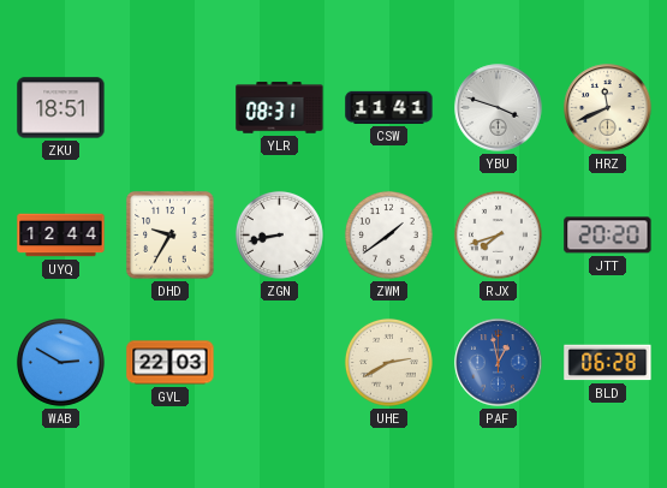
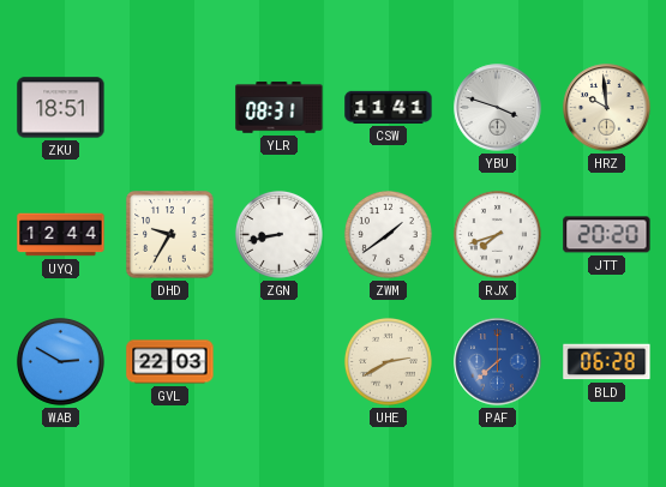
HRZ: 11:41 -> 9:59 (607, 108)
PAF: 12:58 -> 7:38 (498, 362)
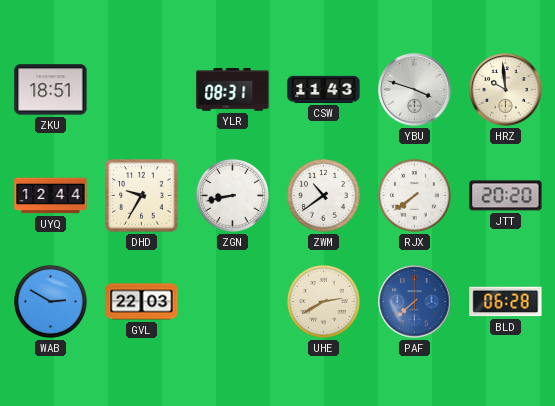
CSW: 11:41 -> 11:43 (324, 89)
ZWM: 1:39 -> 10:39 (323, 195)
RJX: 7:42 -> 7:39 (414, 195)
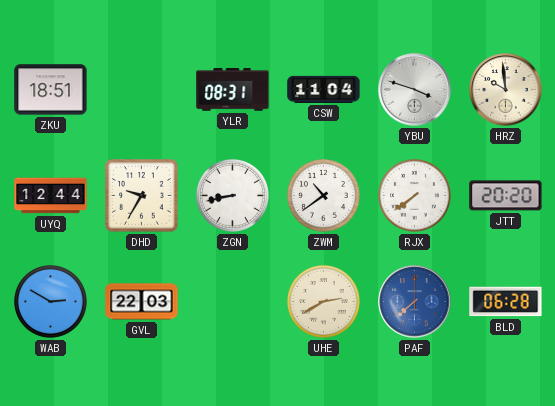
CSW: 11:43 -> 11:04 (324, 89)
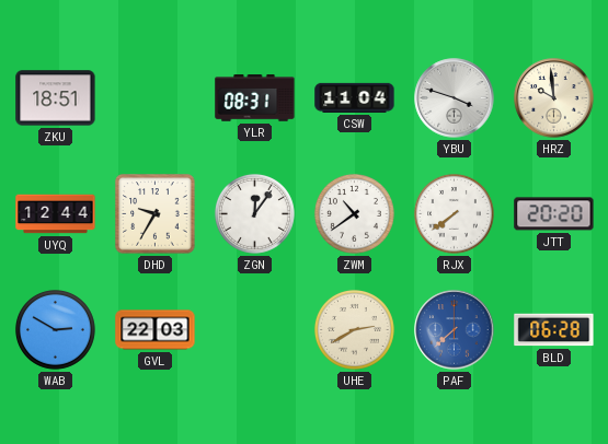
ZGN: 8:43 -> 12:06 (254, 213)
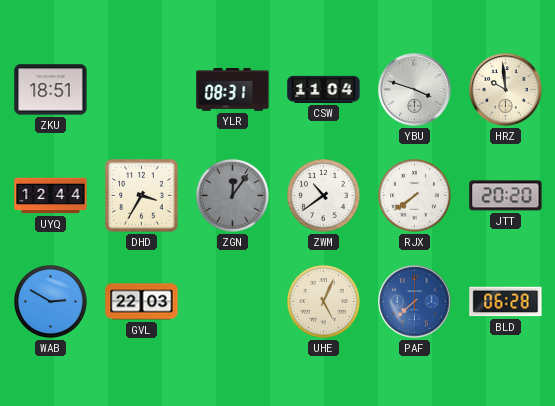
DHD: 9:35 -> 3:35 (142, 196)
ZGN dial: white -> grey (232, 195)
UHE: 2:40 -> 5:04 (323, 301)
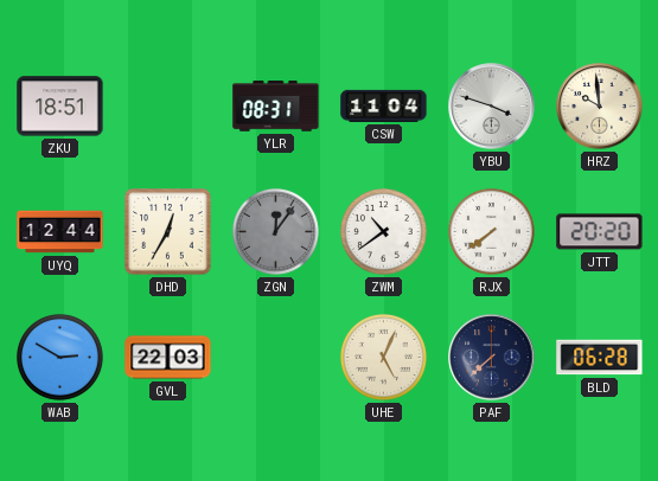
DHD: 3:35 -> 12:35 (168, 232)
PAF dial: blue -> navy (492, 358)
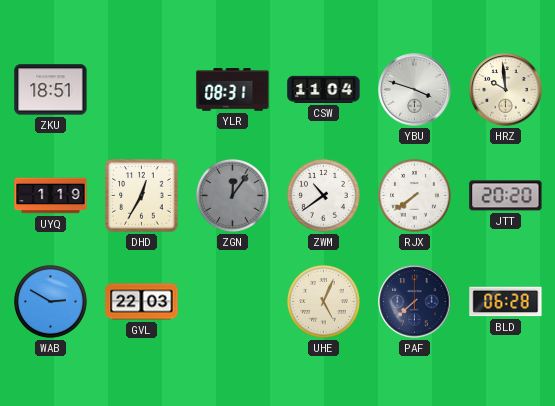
UYQ: 12:44 -> 1:19 (51, 196)
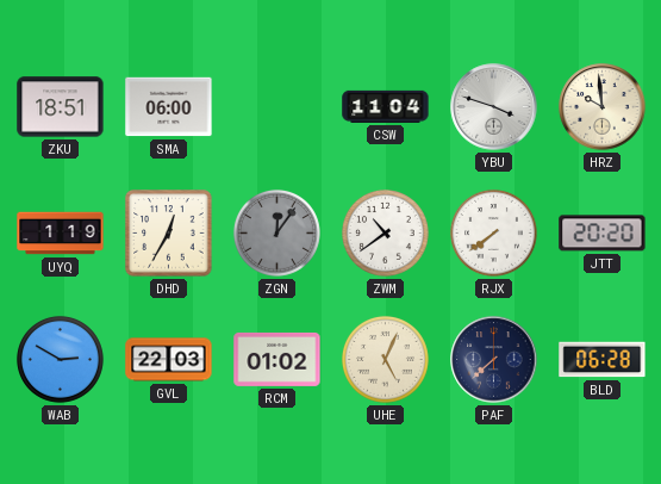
SMA: none -> 06:00 (169, 107)
YLR: 08:31 -> none (233, 90)
RCM: none -> 01:02 (278, 359)
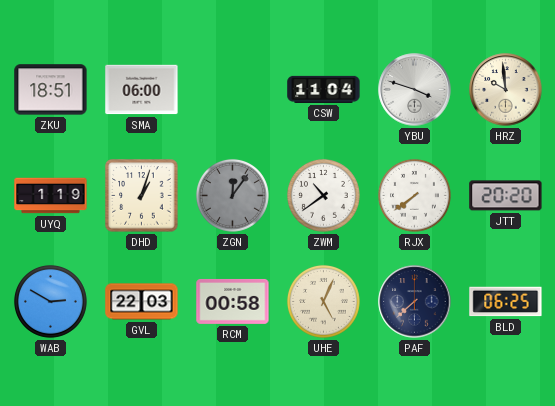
DHD: 12:35 -> 1:03 (142, 196)
RCM: 01:02 -> 00:58 (233, 301)
BLD: 06:28 -> 06:25 (506, 302)
